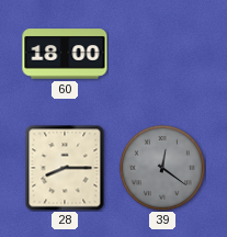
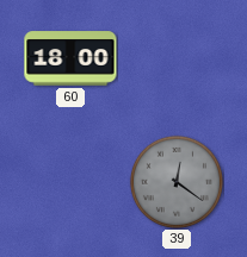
28: 8:15 -> none (65, 168)
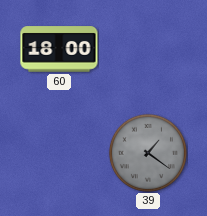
39: 12:21 -> 1:21 (148, 153)
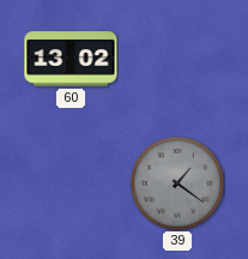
60: 18:00 -> 13:02 (71, 59)
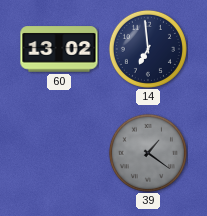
14: none -> 6:59 (148, 49)
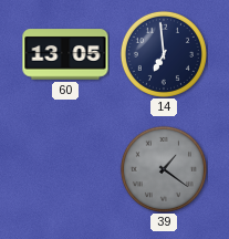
60: 13:02 -> 13:05 (65, 54)
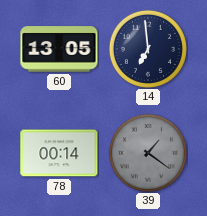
78: none -> 00:14 (59, 153)
